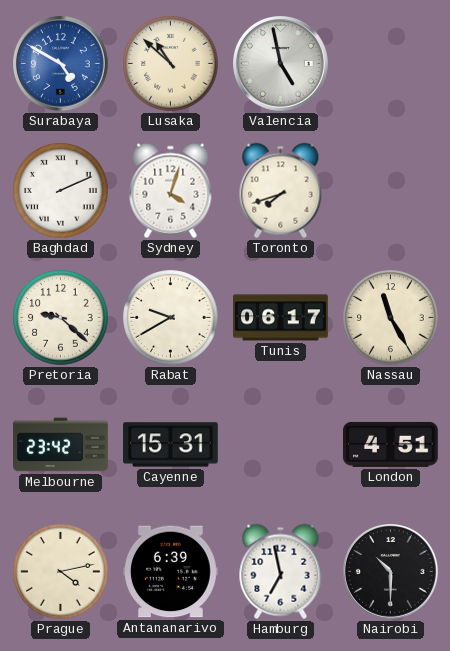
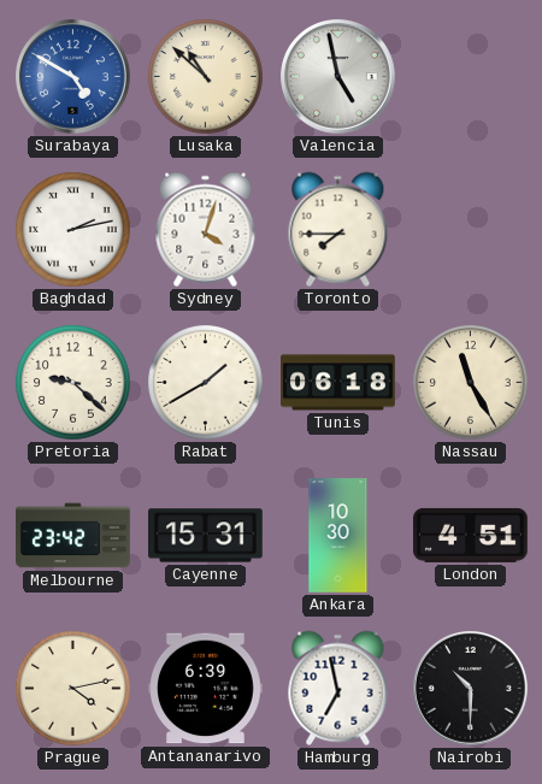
Baghdad: 2:11 -> 2:13 (73, 230)
Toronto: 7:42 -> 7:45 (338, 230)
Rabat: 9:40 -> 1:40 (206, 383)
Tunis: 06:17 -> 06:18 (338, 383)
Ankara: none -> 10:30 (338, 536)
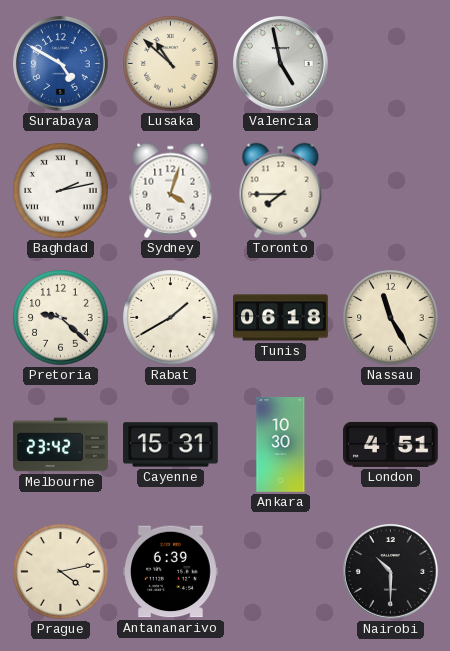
Hamburg: 6:58 -> none (338, 689)
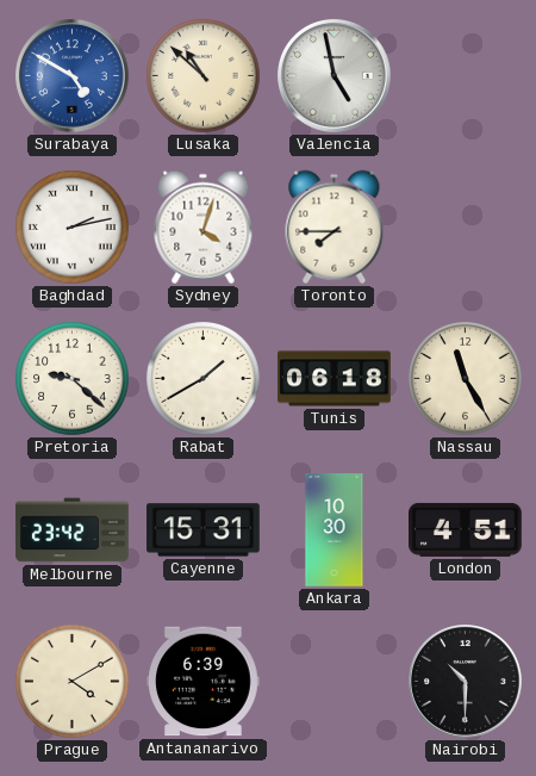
Prague: 4:13 -> 4:10 (73, 682)
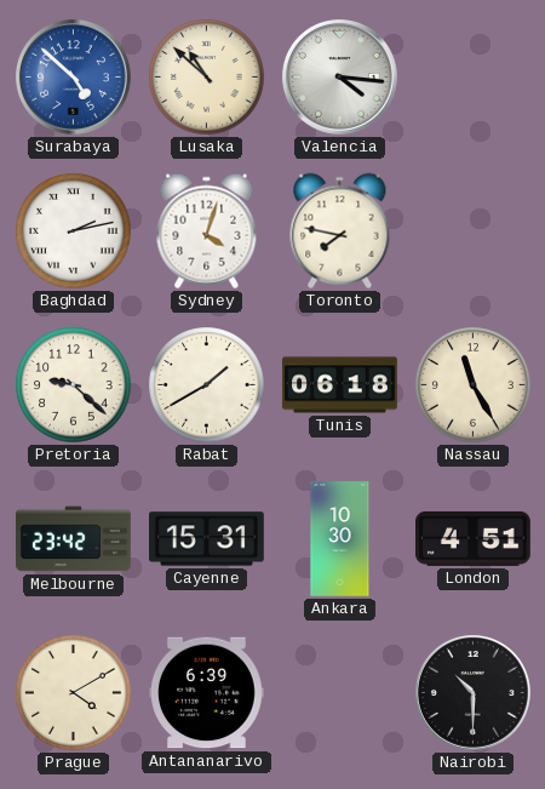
Surabaya: 4:50 -> 4:52 (74, 78)
Valencia: 4:58 -> 4:16 (340, 78)
Toronto: 7:45 -> 7:47 (340, 231)
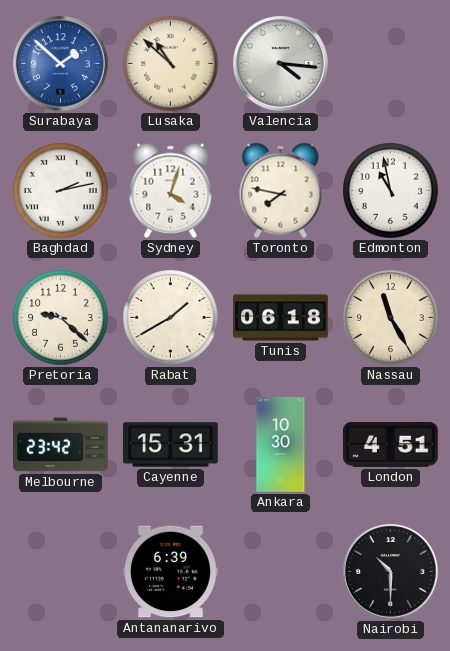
Surabaya: 4:52 -> 1:52 (61, 64)
Edmonton: none -> 10:58 (391, 191)
Prague: 4:10 -> none (74, 693)
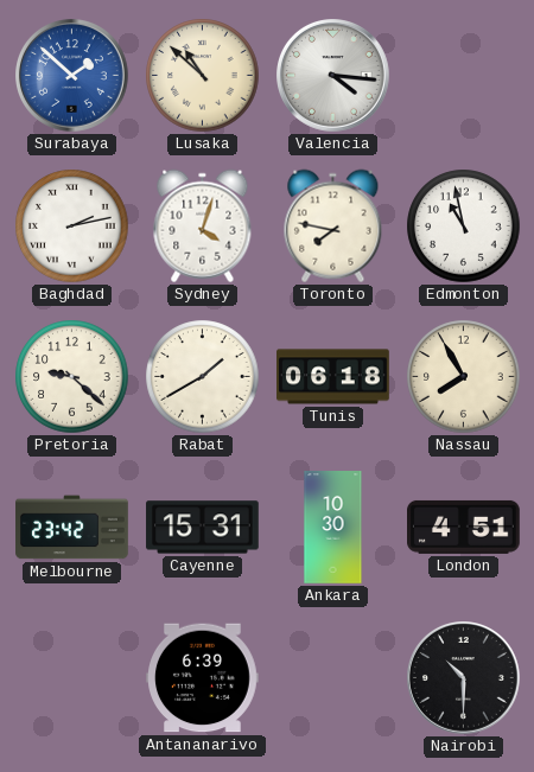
Nassau: 11:25 -> 7:55 (464, 377)
